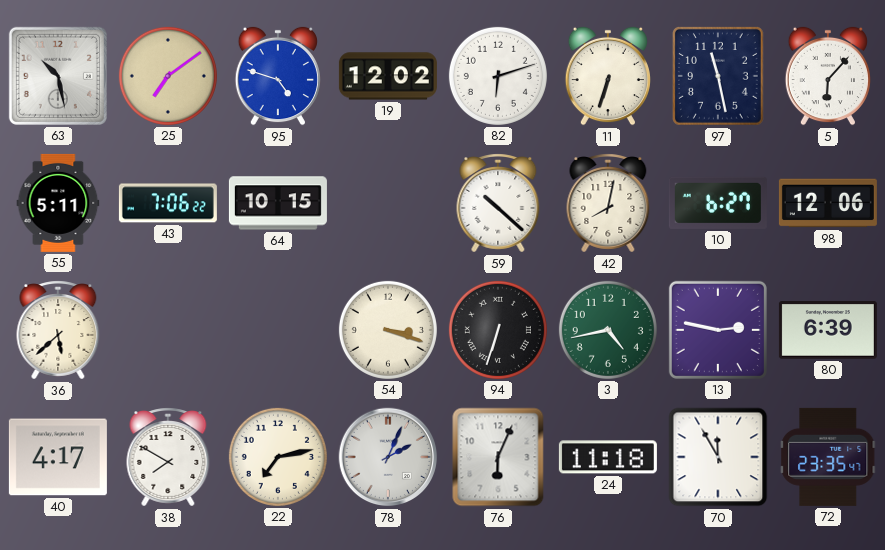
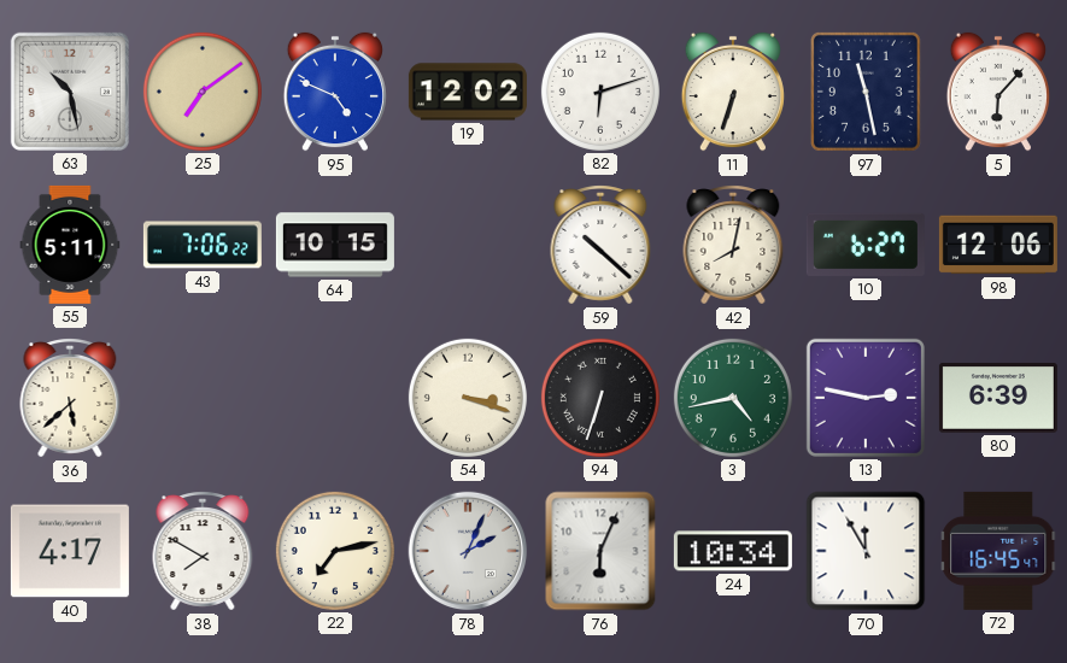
95: 4:48 -> 4:49 (335, 92)
24: 11:18 -> 10:34 (733, 551)
72: 23:35 -> 16:45 (999, 551)
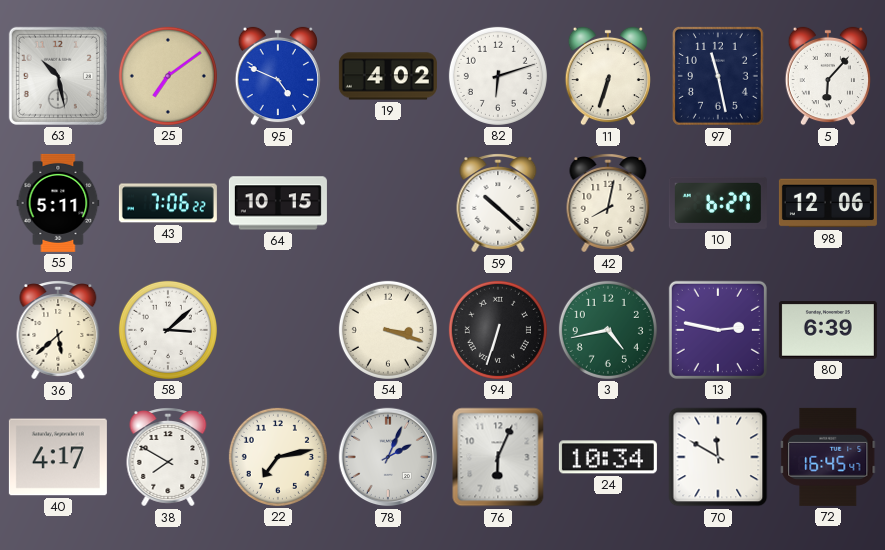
19: 12:02 -> 4:02 (388, 76)
58: none -> 3:08 (168, 330)
70: 11:55 -> 11:50 (718, 457)
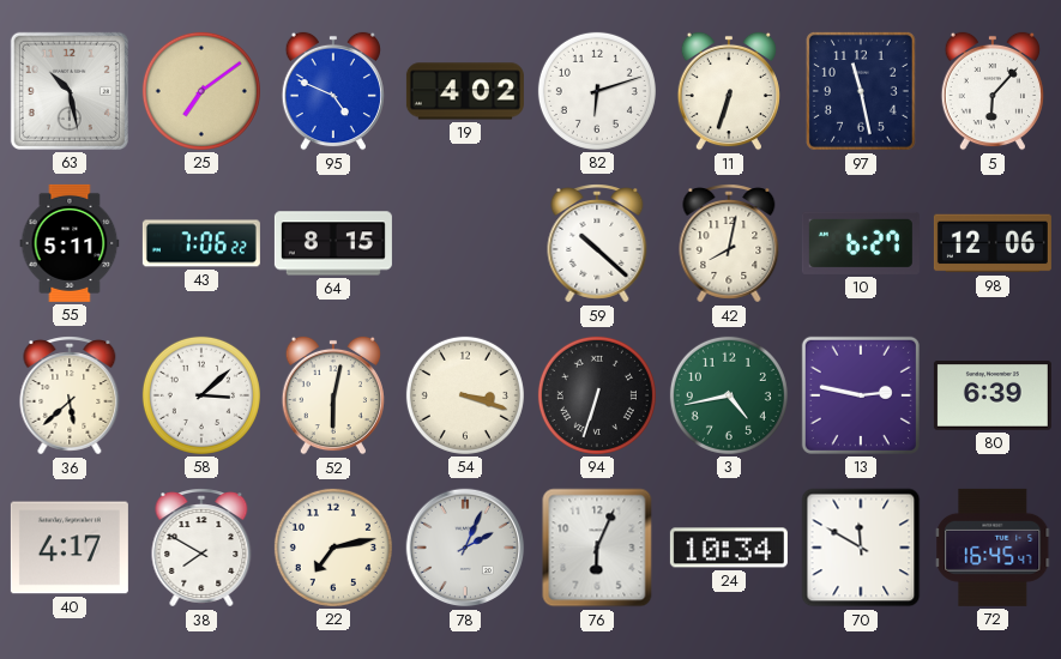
64: 10:15 -> 8:15 (333, 243)
52: none -> 6:02 (333, 395)
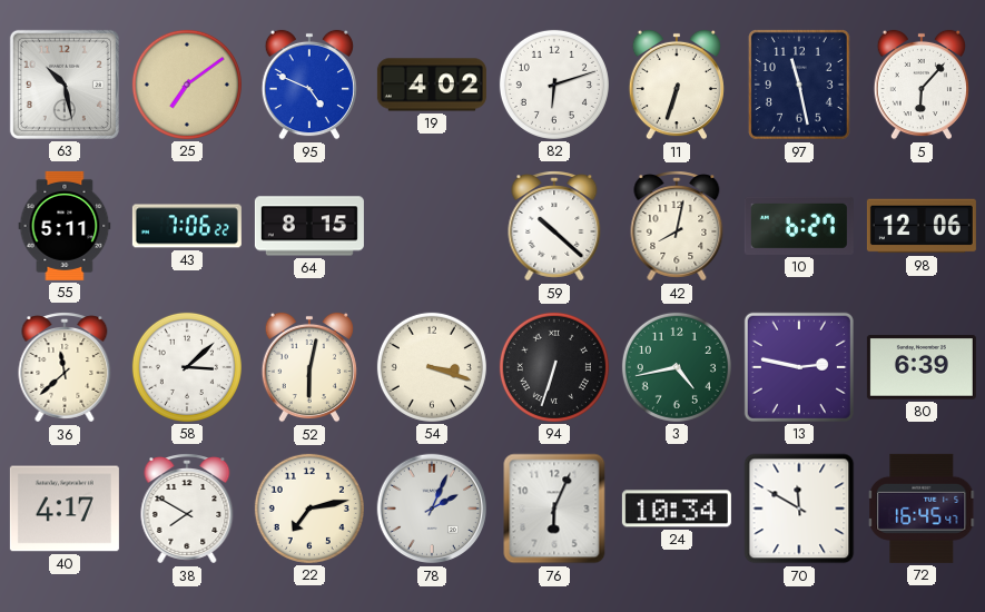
36: 5:38 -> 11:38 (65, 367)
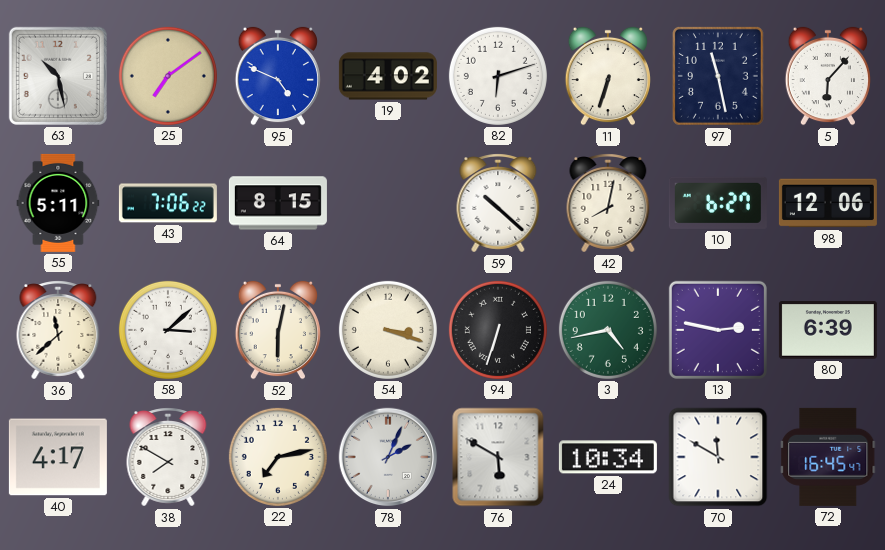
76: 6:04 -> 5:50 (498, 457)
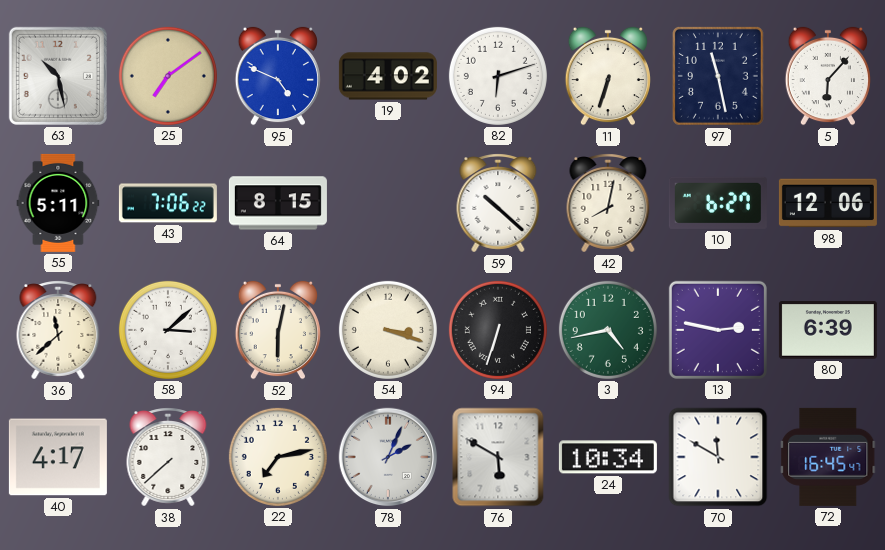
38: 7:50 -> 7:38 (168, 457)
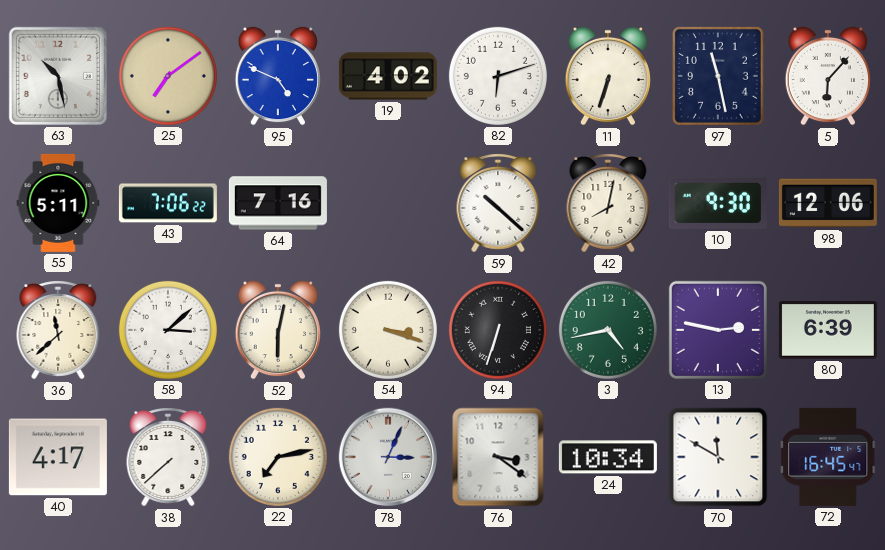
64: 8:15 -> 7:16 (278, 203)
10: 6:27 -> 9:30 (718, 203)
78: 2:04 -> 3:04 (388, 457)
76: 5:50 -> 3:21 (498, 457)
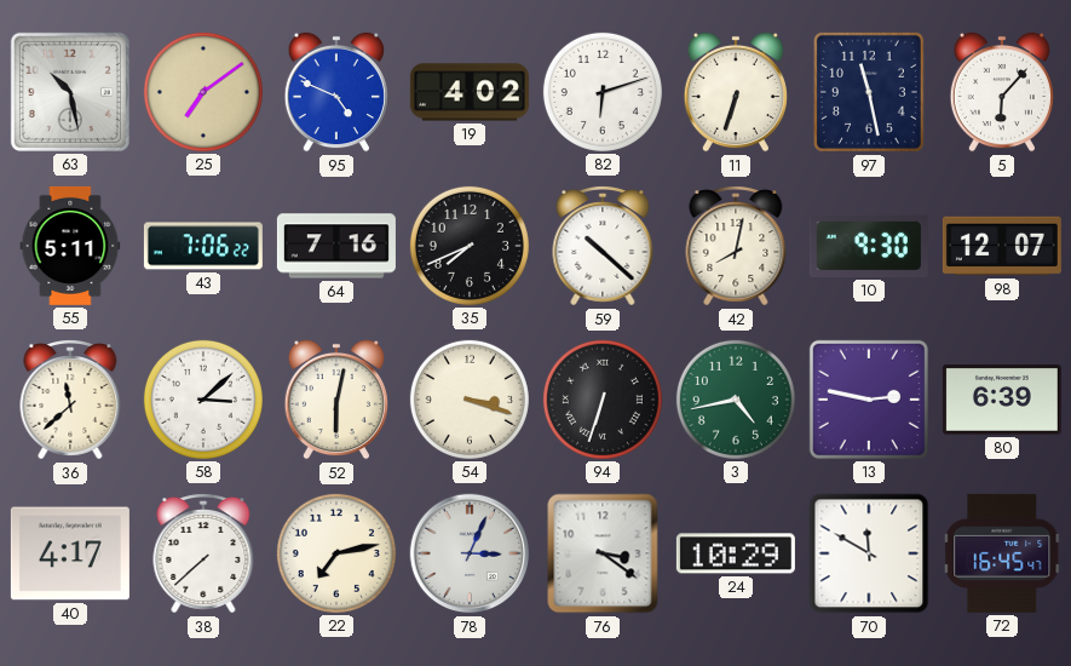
35: none -> 7:41 (470, 246)
98: 12:06 -> 12:07 (1002, 246)
24: 10:34 -> 10:29 (736, 553)
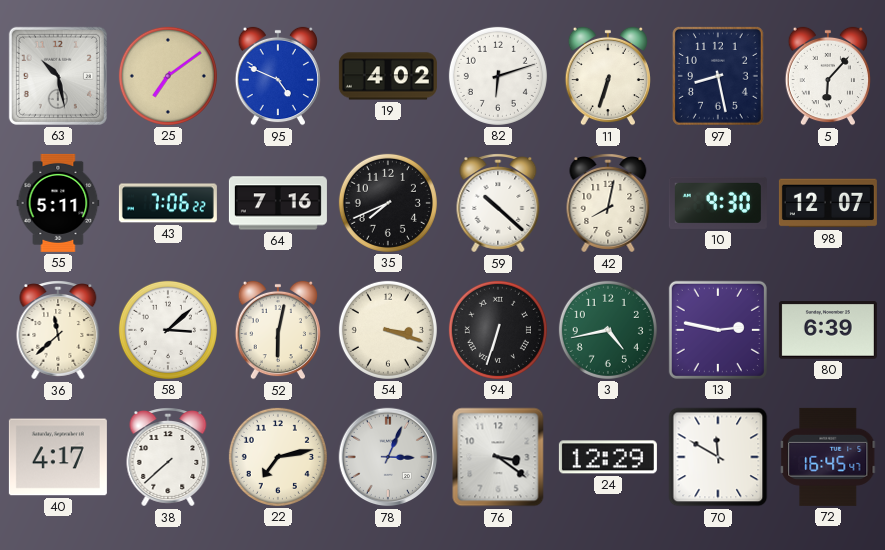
97: 11:28 -> 8:28 (718, 76)
24: 10:29 -> 12:29 (608, 457)
